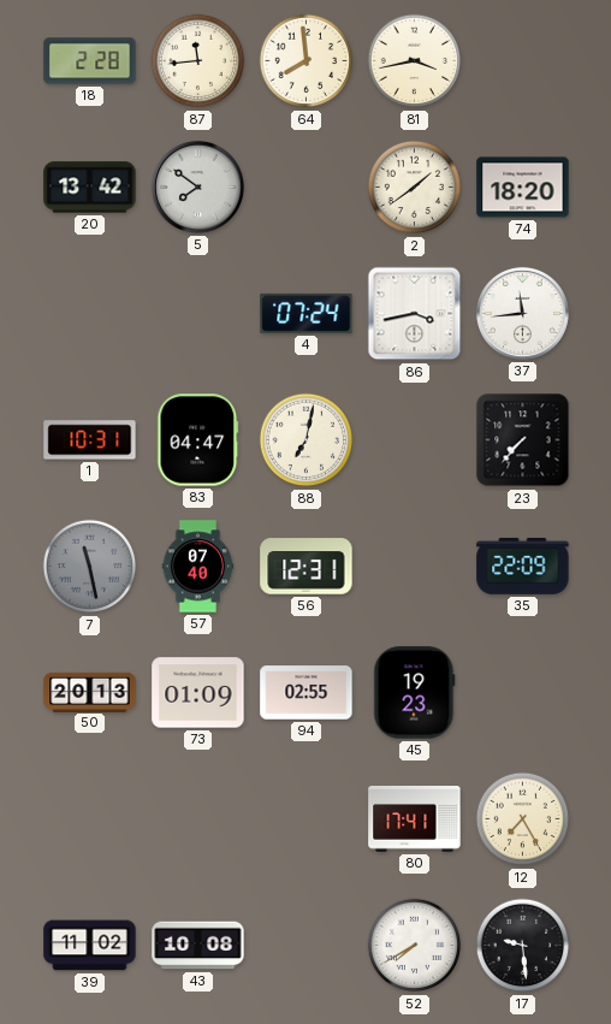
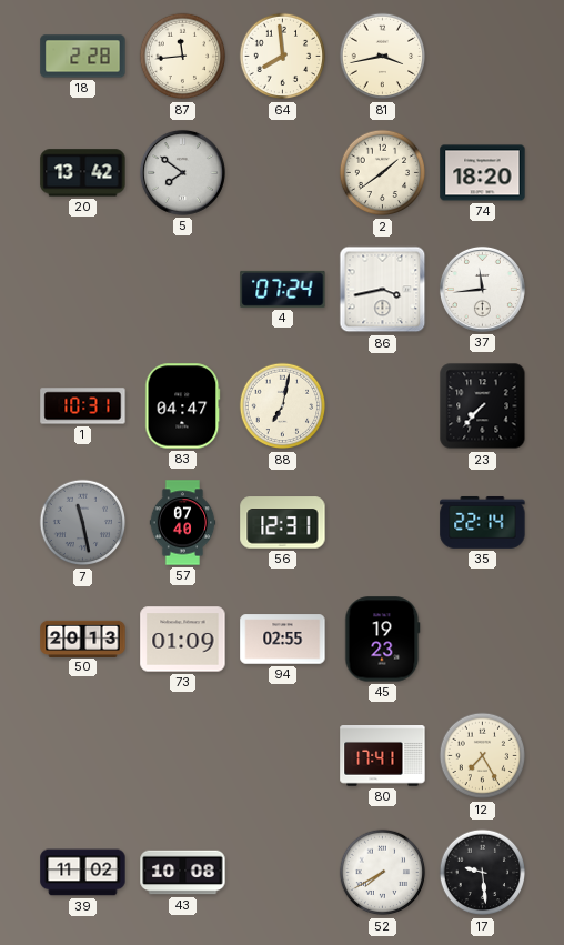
35: 22:09 -> 22:14 (483, 522)
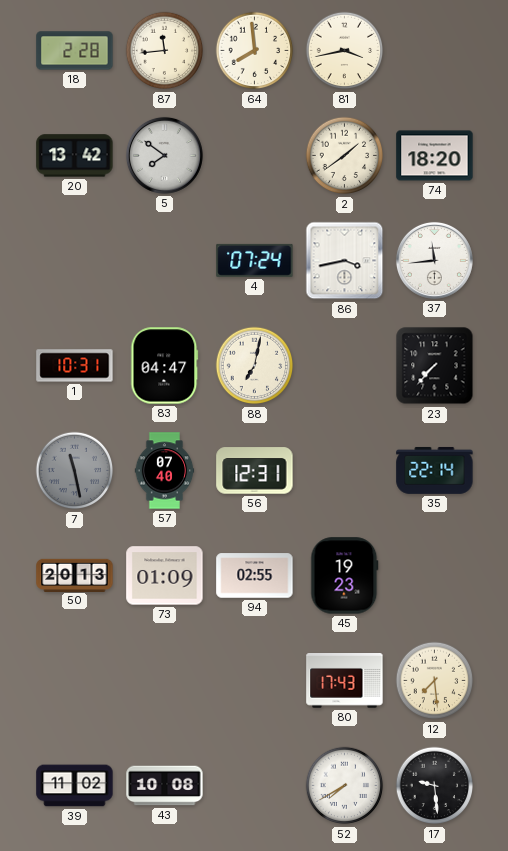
80: 17:41 -> 17:43 (345, 681)
12: 7:25 -> 7:29 (435, 681)
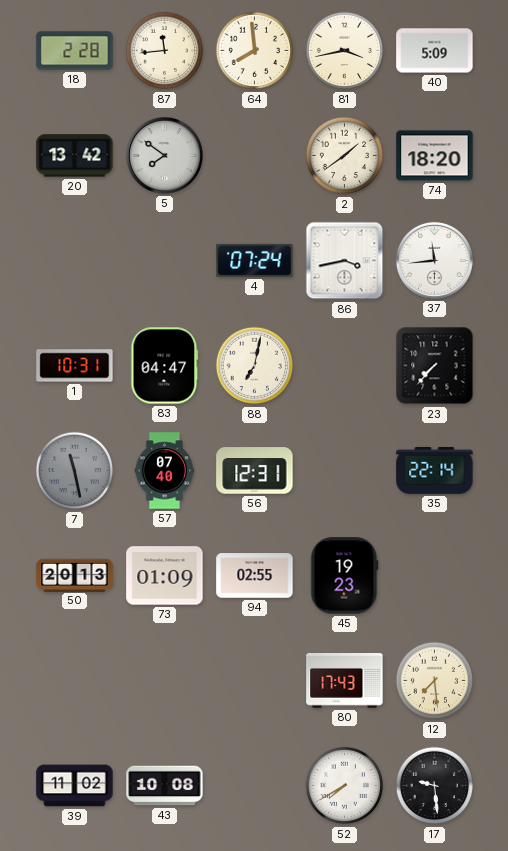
40: none -> 5:09 (435, 51)
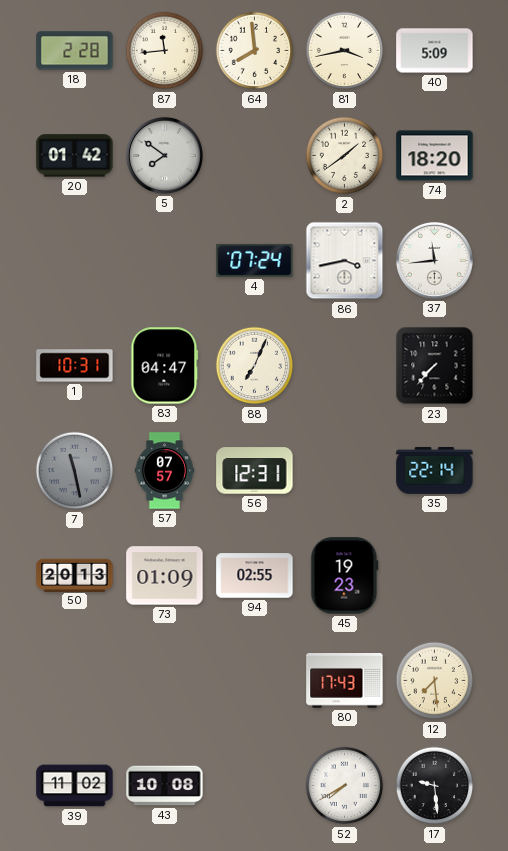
20: 13:42 -> 01:42 (75, 156)
88: 7:02 -> 7:04 (255, 366)
57: 07:40 -> 07:57 (165, 471)
